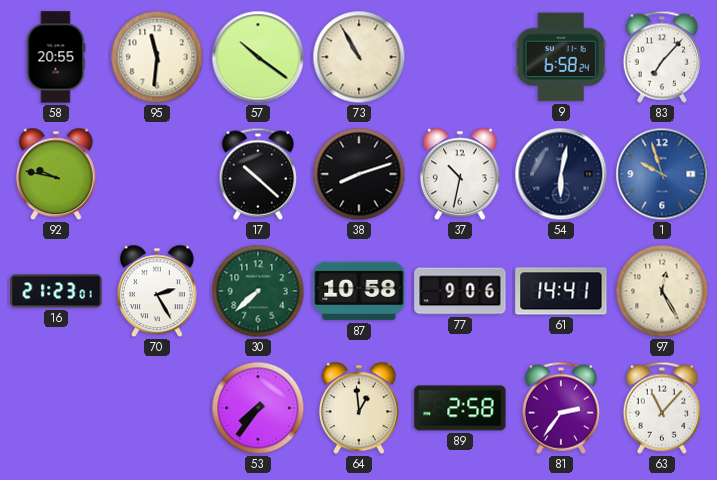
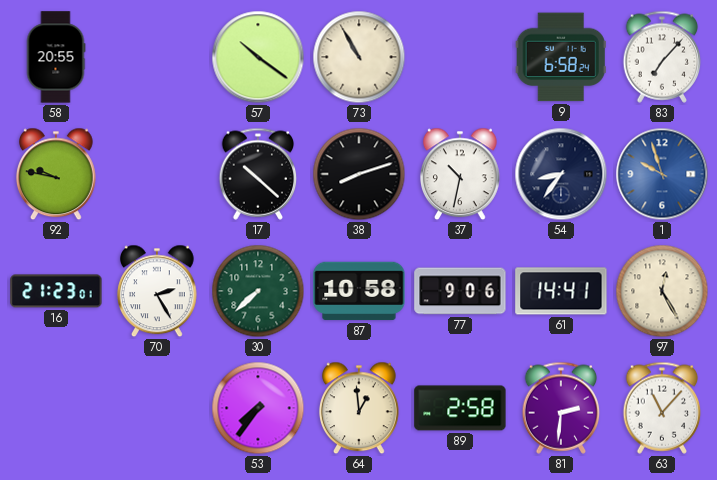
95: 11:31 -> none (157, 57)
54: 6:02 -> 8:36 (561, 174)
81: 2:36 -> 2:31 (561, 408)
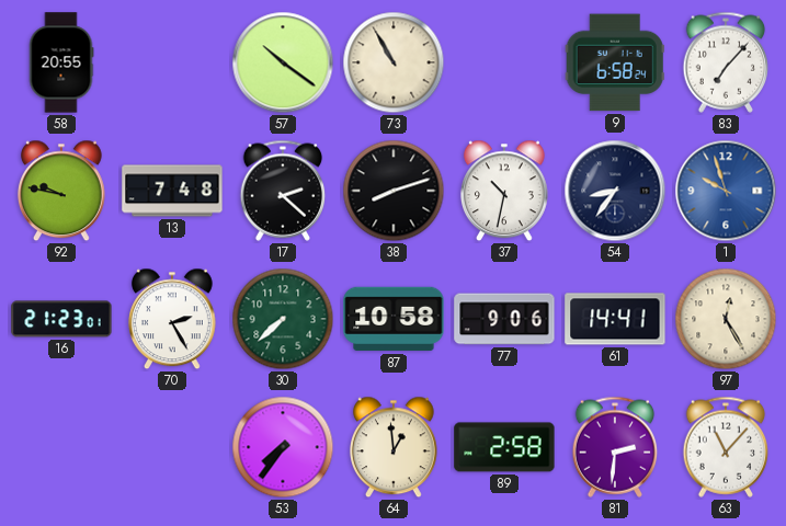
13: none -> 7:48 (172, 191)
17: 10:22 -> 2:22 (283, 191)
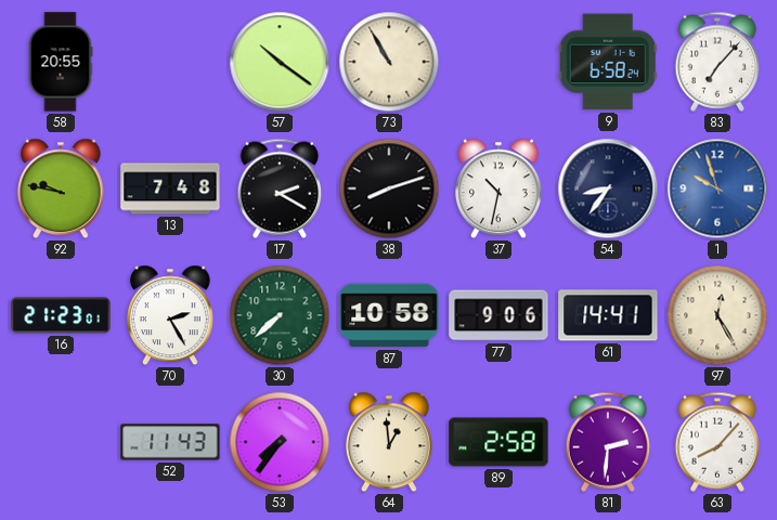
17: 2:22 -> 2:20 (280, 188)
52: none -> 11:43 (170, 442)
63: 11:07 -> 8:07 (717, 442)
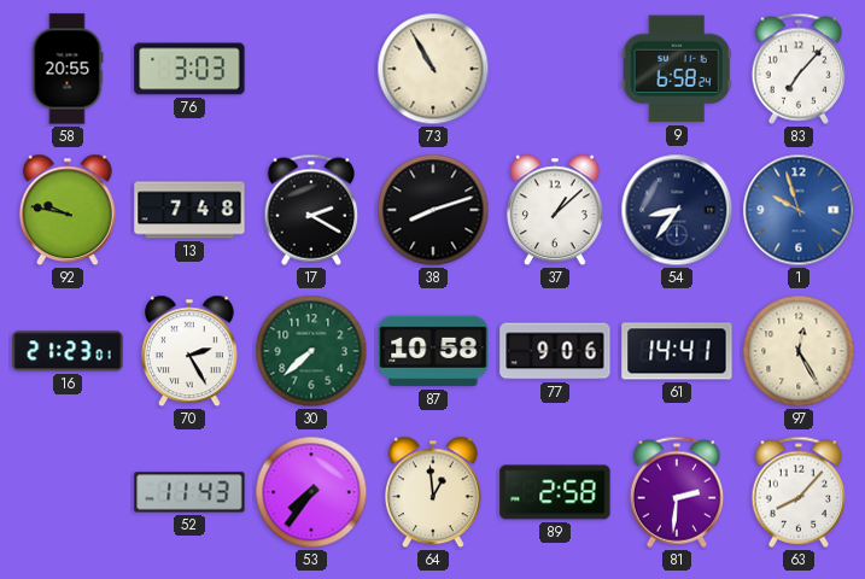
76: none -> 3:03 (189, 69)
57: 10:21 -> none (280, 62)
37: 10:32 -> 1:08 (555, 210)
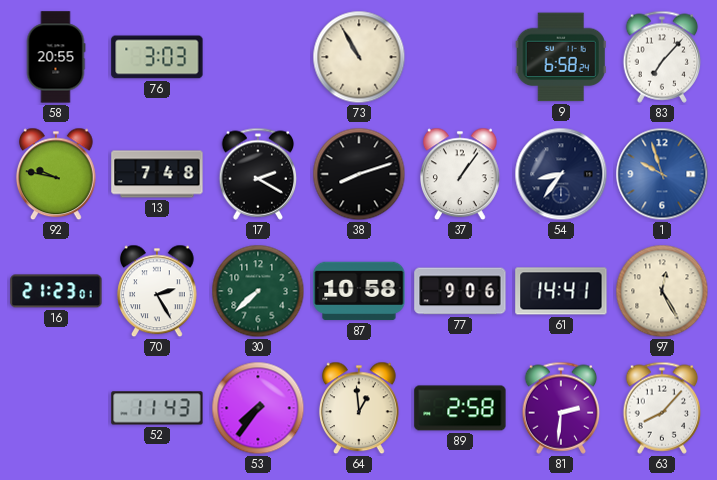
37: 1:08 -> 1:06 (460, 174)
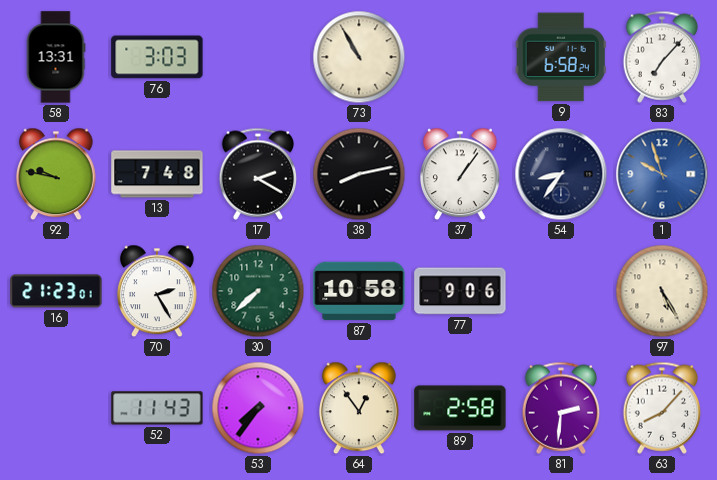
58: 20:55 -> 13:31 (56, 57)
38: 8:12 -> 8:13 (359, 174)
61: 14:41 -> none (561, 291)
97: 12:25 -> 5:25 (662, 291)
64: 12:59 -> 12:54 (359, 408)
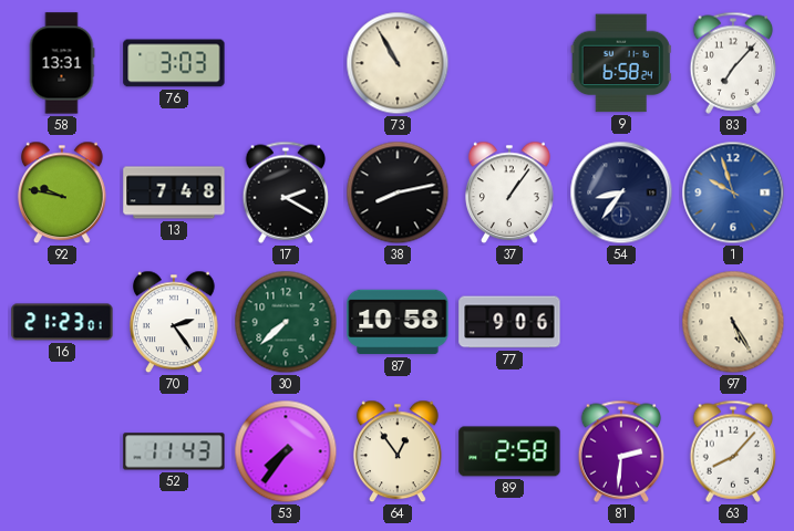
70: 2:25 -> 2:24 (174, 322)
